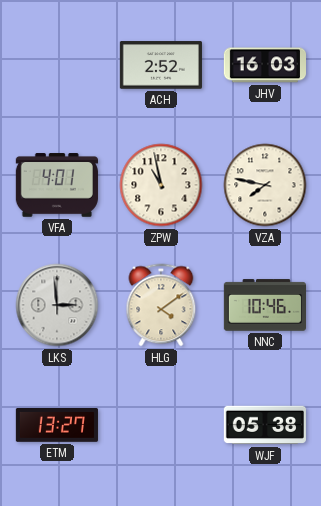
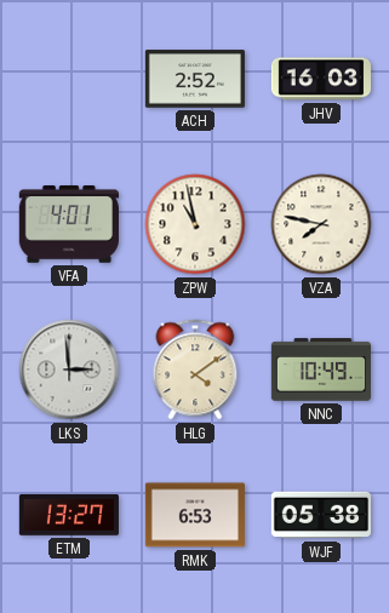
NNC: 10:46 -> 10:49 (320, 369)
RMK: none -> 6:53 (194, 515)
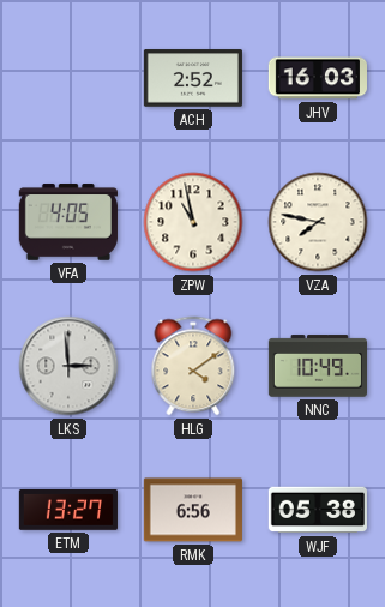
VFA: 4:01 -> 4:05 (68, 222)
RMK: 6:53 -> 6:56 (192, 510)
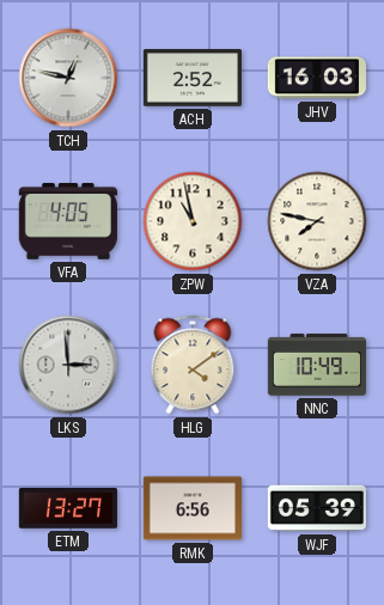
TCH: none -> 12:47 (68, 78)
WJF: 05:38 -> 05:39 (317, 508)
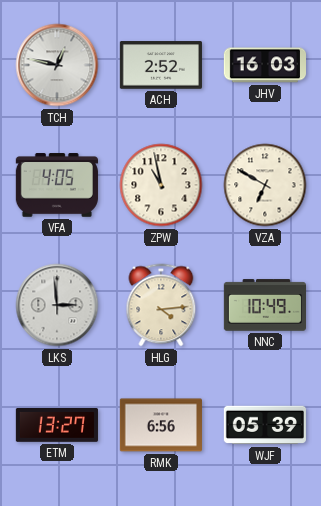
VZA: 7:47 -> 6:50 (265, 185)
HLG: 4:09 -> 4:14 (161, 305)
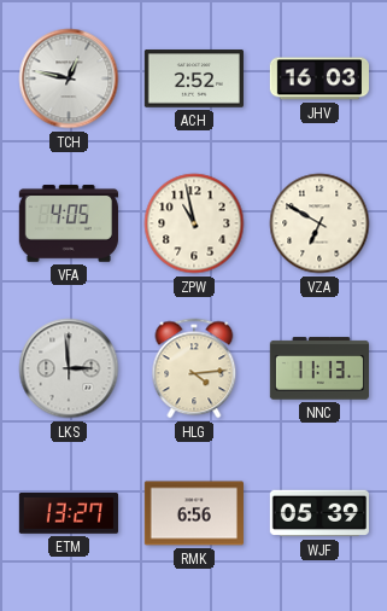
NNC: 10:49 -> 11:13 (318, 368)
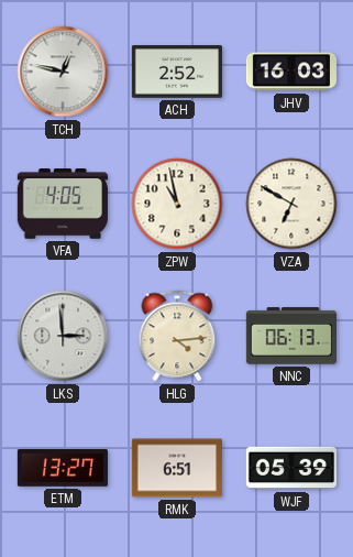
NNC: 11:13 -> 06:13 (290, 336)
RMK: 6:56 -> 6:51 (176, 468)
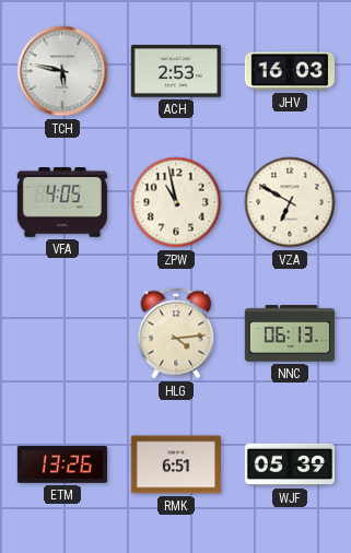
TCH: 12:47 -> 5:47 (62, 71)
ACH: 2:52 -> 2:53 (176, 71)
LKS: 2:59 -> none (63, 336)
ETM: 13:27 -> 13:26 (61, 466)
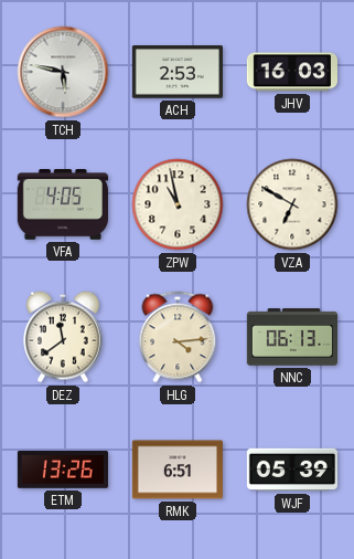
DEZ: none -> 11:39 (63, 337)
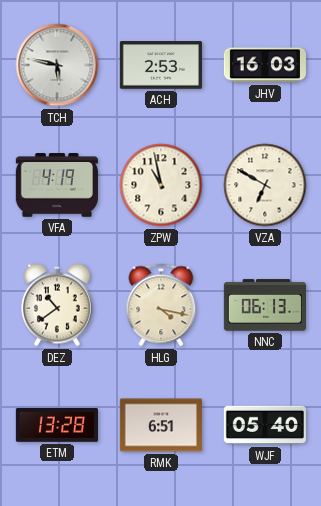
VFA: 4:05 -> 4:19 (57, 185)
DEZ: 11:39 -> 10:39 (57, 305)
HLG: 4:14 -> 4:17 (161, 305)
ETM: 13:26 -> 13:28 (56, 426)
WJF: 05:39 -> 05:40 (265, 425)
